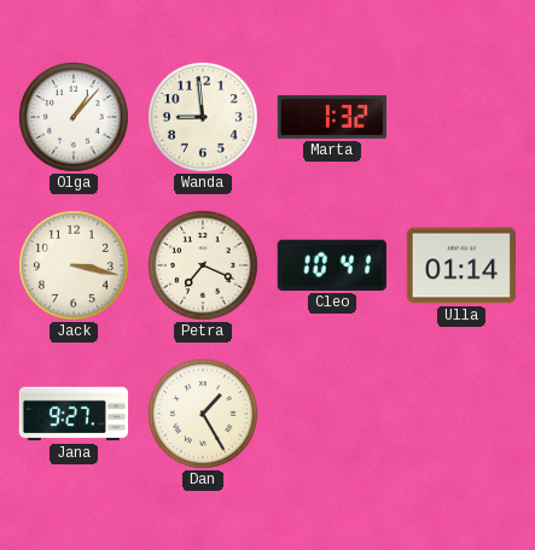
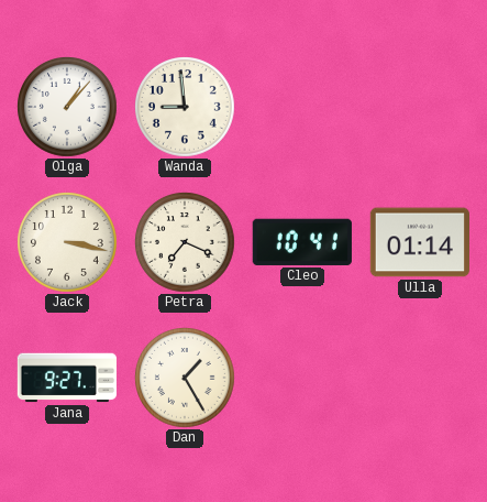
Marta: 1:32 -> none (332, 117)
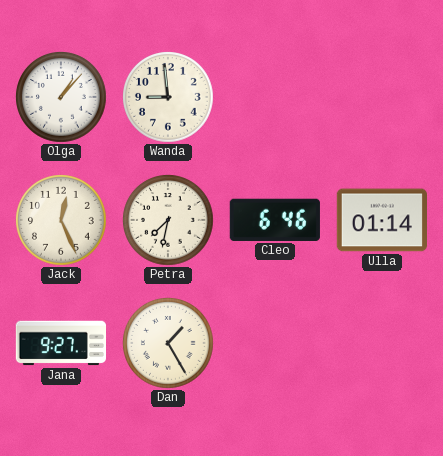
Jack: 3:17 -> 12:26 (62, 221)
Petra: 7:19 -> 7:32 (169, 221)
Cleo: 10:41 -> 6:46 (275, 220)
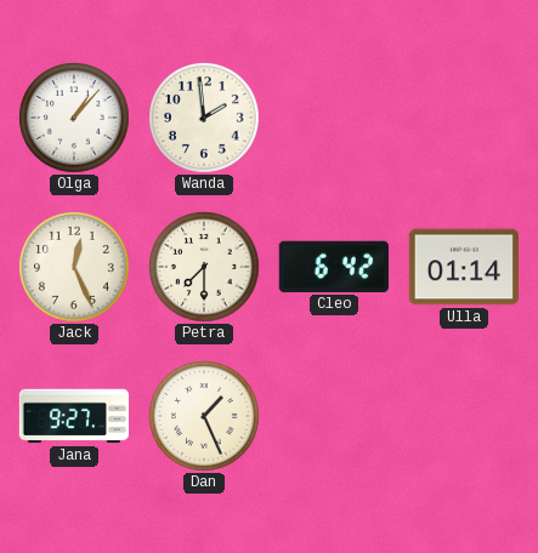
Wanda: 8:59 -> 1:59 (205, 119)
Petra: 7:32 -> 7:30 (205, 268)
Cleo: 6:46 -> 6:42 (334, 267)
Dan: 1:25 -> 1:26 (205, 417)
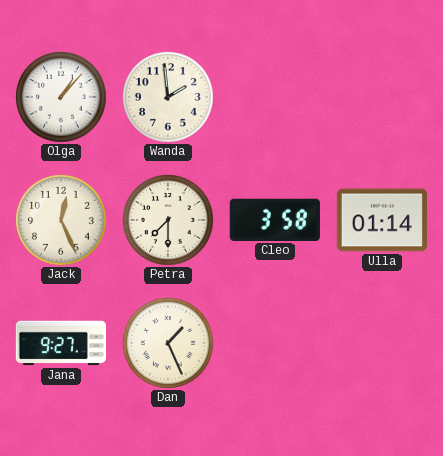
Cleo: 6:42 -> 3:58 (275, 220)
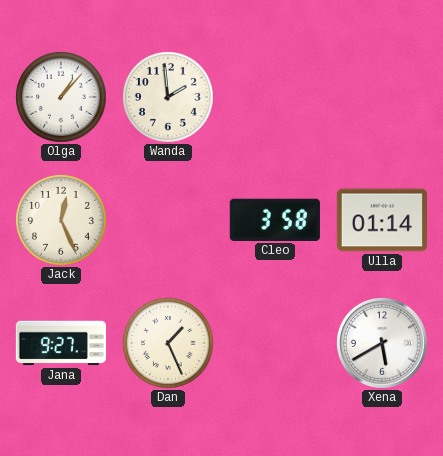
Petra: 7:30 -> none (169, 221)
Xena: none -> 5:40 (382, 343)
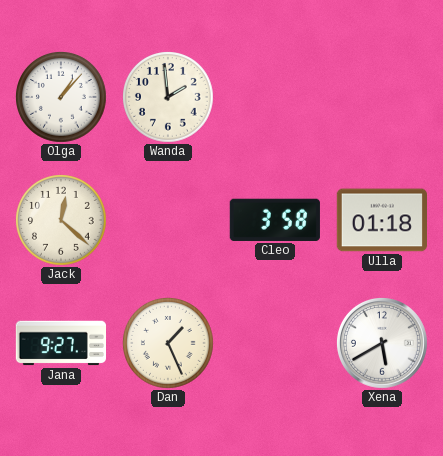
Jack: 12:26 -> 12:22 (62, 221)
Ulla: 01:14 -> 01:18 (381, 220)
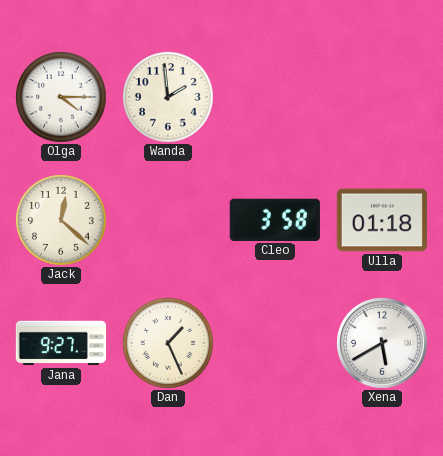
Olga: 1:07 -> 4:15 (62, 98)
